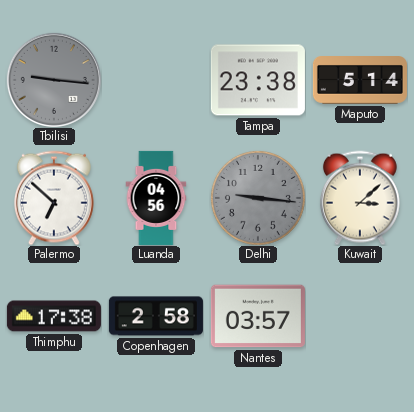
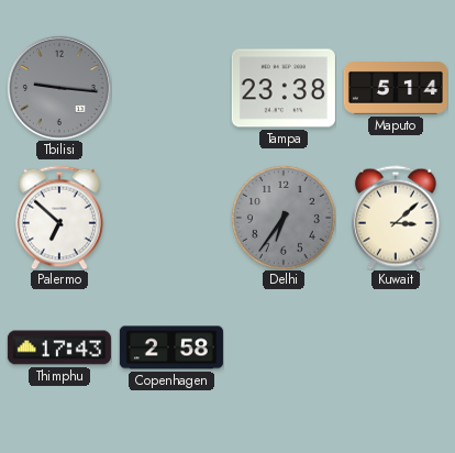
Luanda: 04:56 -> none (156, 198)
Delhi: 9:16 -> 6:36 (284, 218)
Thimphu: 17:38 -> 17:43 (59, 347)
Nantes: 03:57 -> none (258, 316)
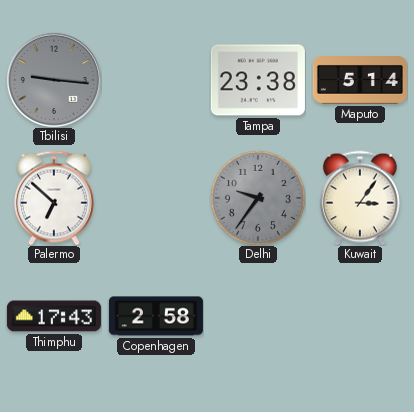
Delhi: 6:36 -> 9:36 (258, 198)
Kuwait: 3:08 -> 3:06 (360, 198)
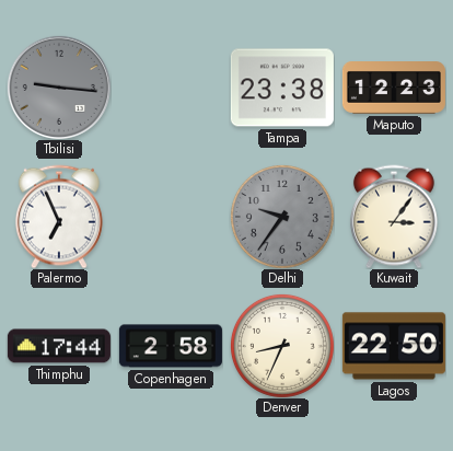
Maputo: 5:14 -> 12:23 (394, 89)
Palermo: 6:52 -> 6:56 (59, 217)
Thimphu: 17:43 -> 17:44 (59, 346)
Denver: none -> 8:34 (282, 346)
Lagos: none -> 22:50 (394, 346)
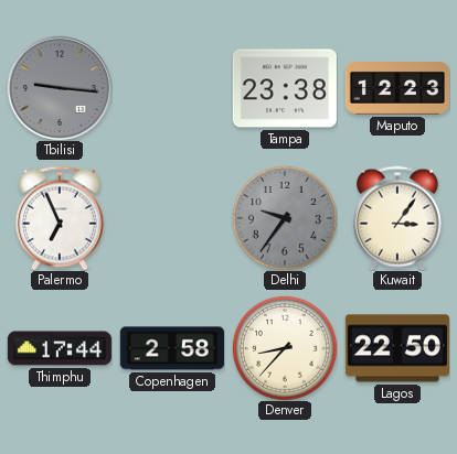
Denver: 8:34 -> 8:37 (285, 348)
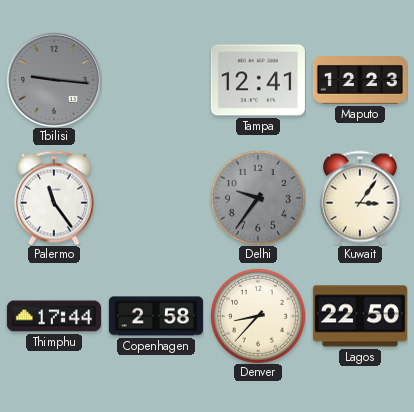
Tampa: 23:38 -> 12:41 (258, 80)
Palermo: 6:56 -> 11:24 (54, 198)
